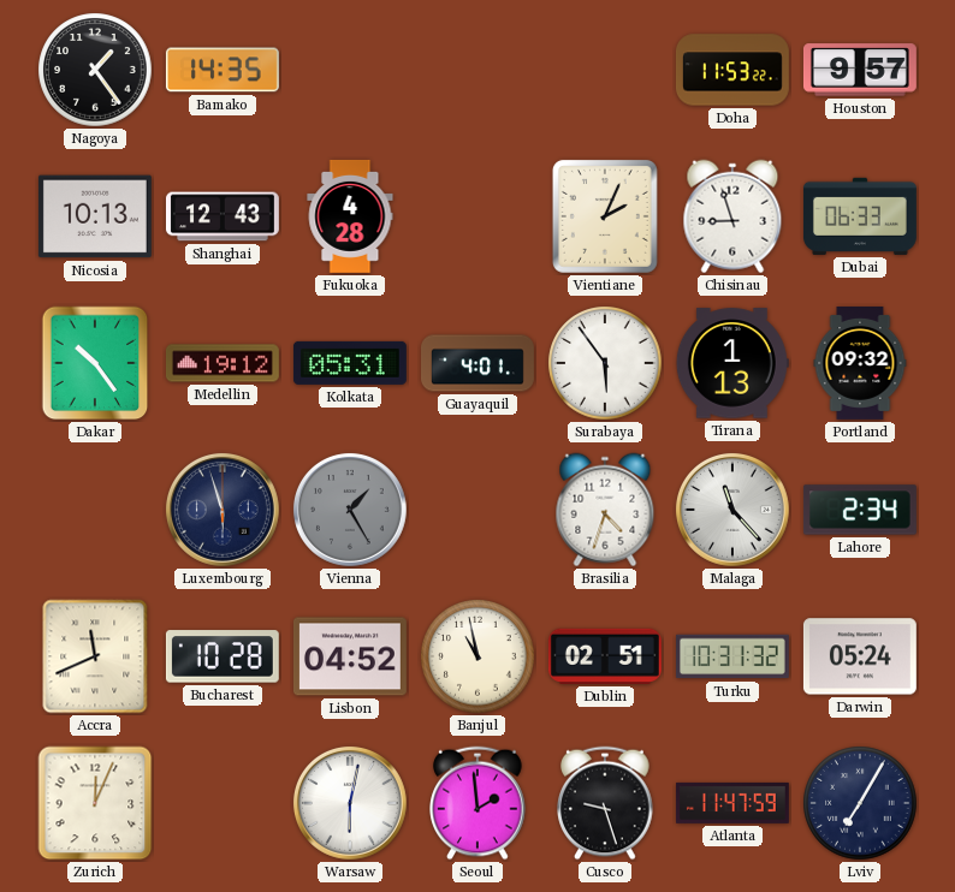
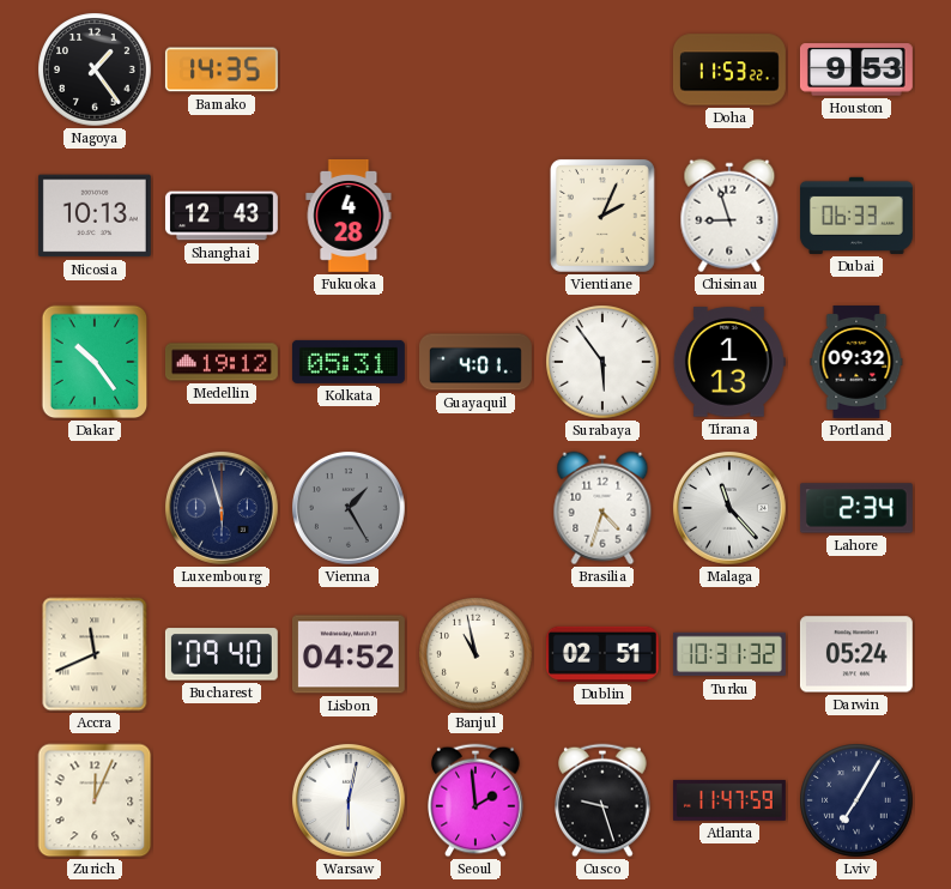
Houston: 9:57 -> 9:53 (856, 69)
Bucharest: 10:28 -> 09:40 (222, 654)
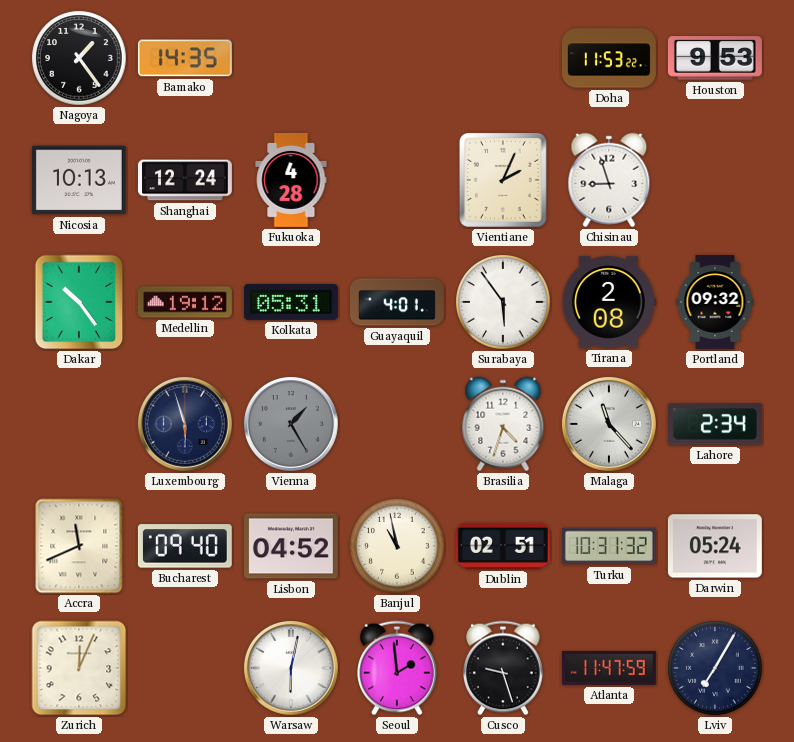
Shanghai: 12:43 -> 12:24 (185, 180)
Dubai: 06:33 -> none (856, 216)
Tirana: 1:13 -> 2:08 (609, 302)
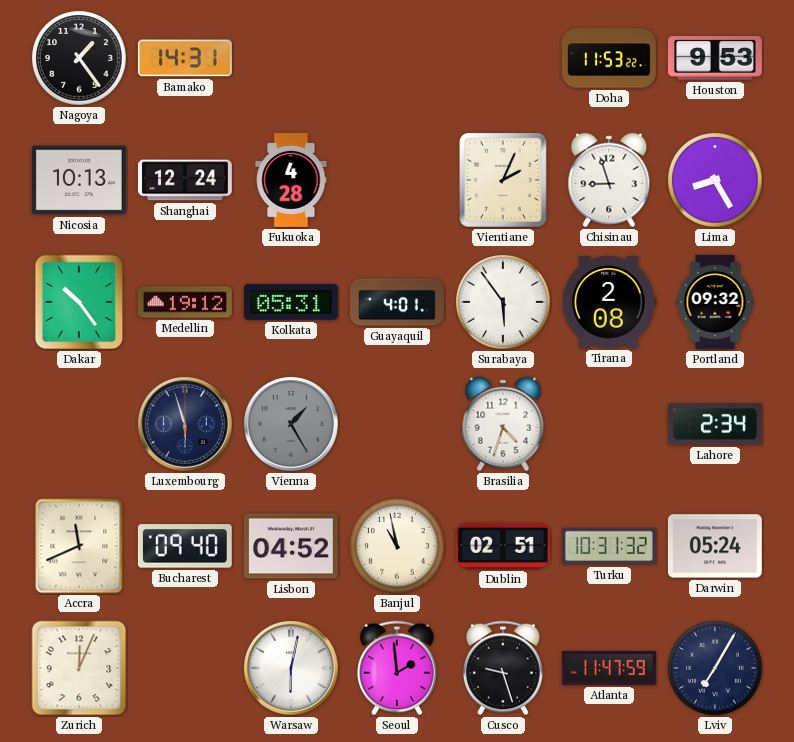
Bamako: 14:35 -> 14:31 (185, 58)
Lima: none -> 8:25 (715, 180)
Malaga: 11:23 -> none (609, 424)
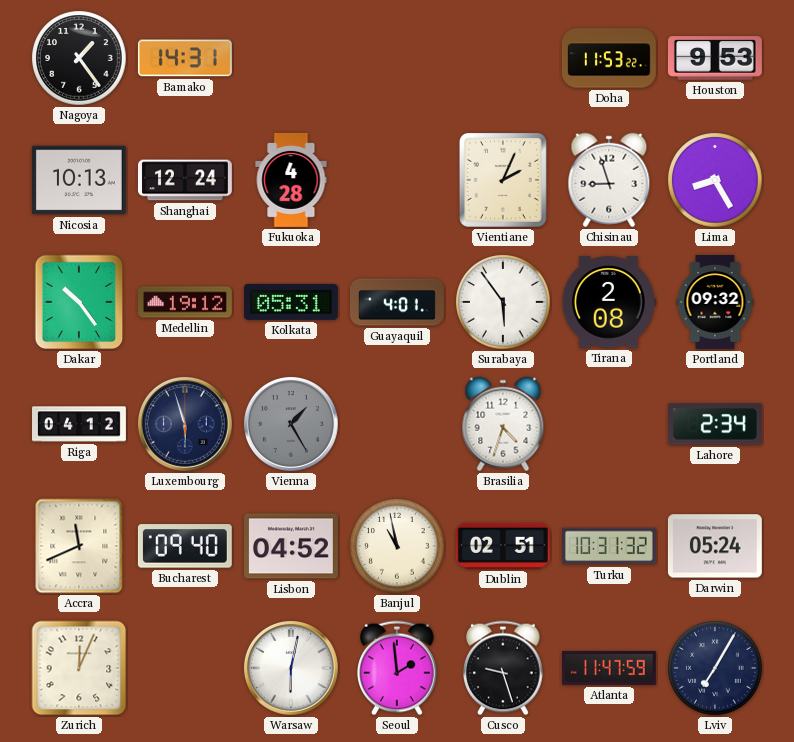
Riga: none -> 04:12 (80, 424)
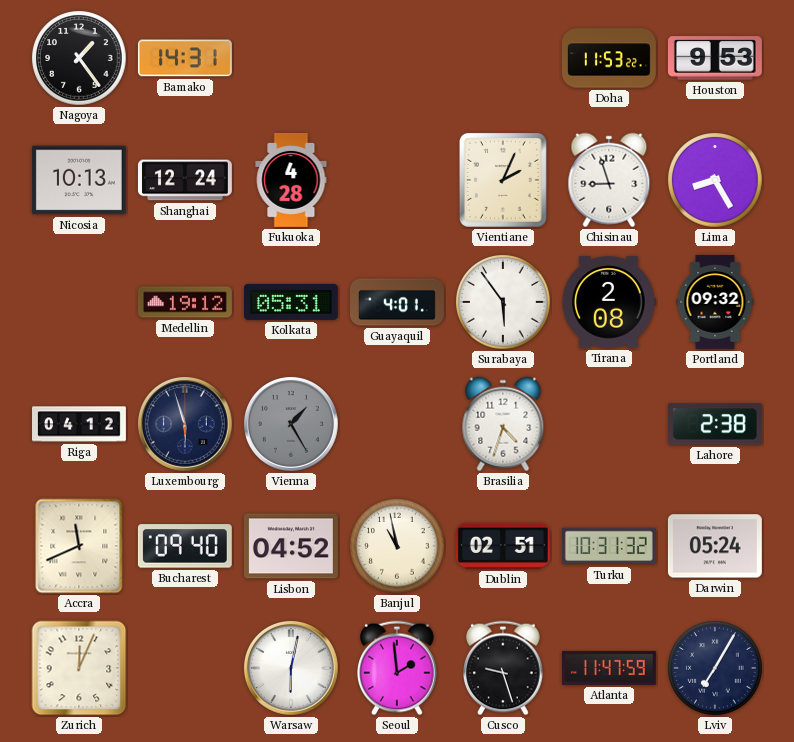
Dakar: 10:24 -> none (79, 302)
Lahore: 2:34 -> 2:38 (715, 424)
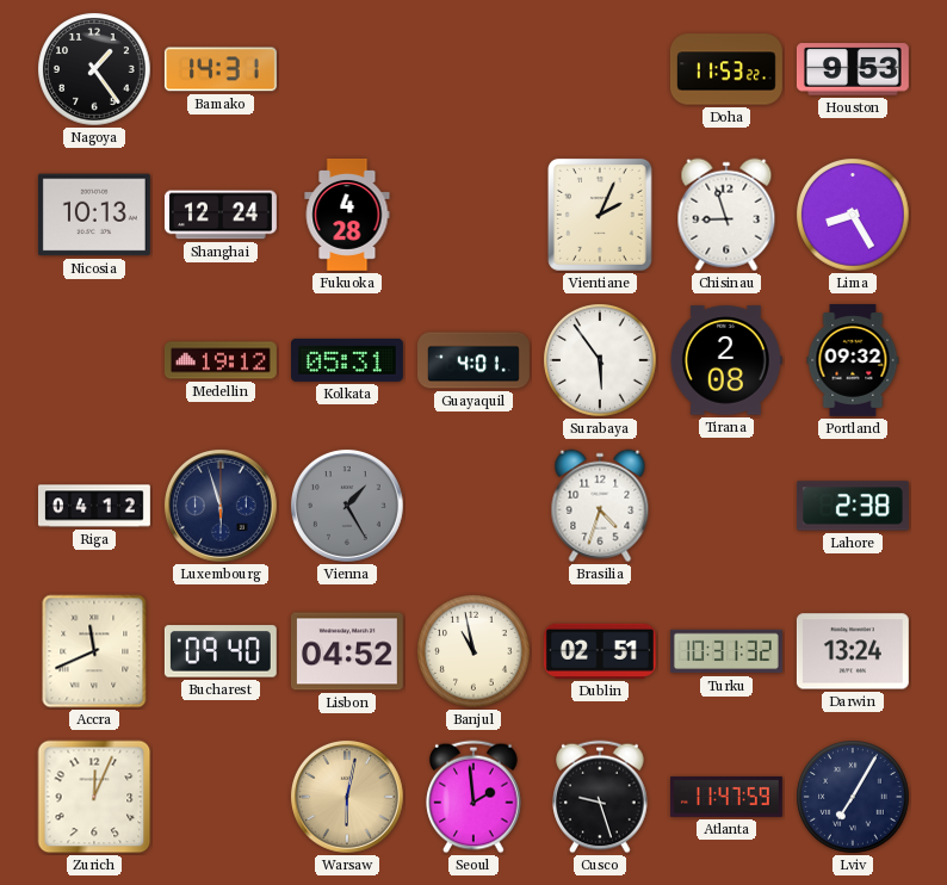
Darwin: 05:24 -> 13:24 (853, 651)
Warsaw dial: white -> champagne (347, 797)
